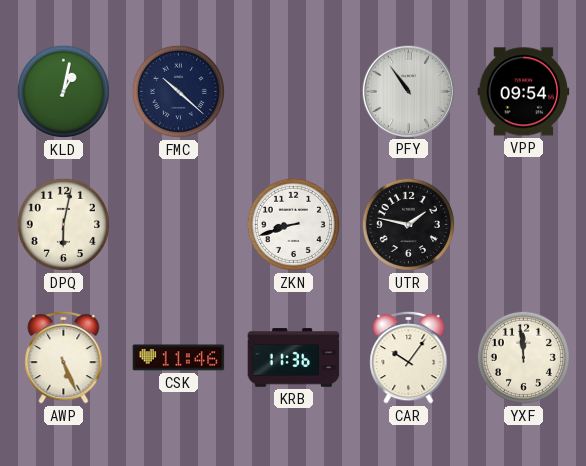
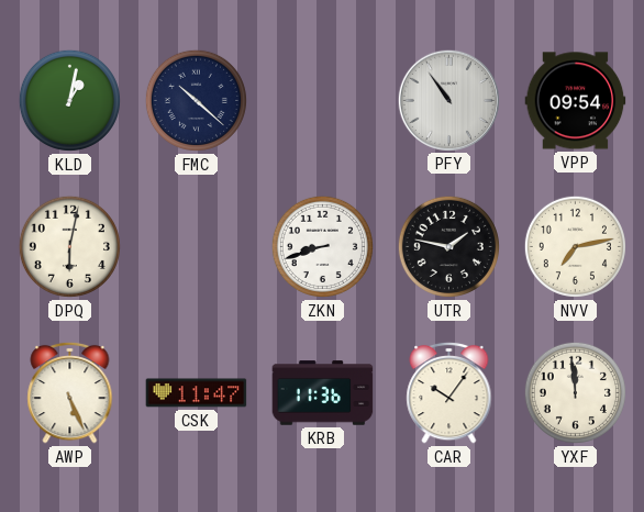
NVV: none -> 7:13 (575, 246)
CSK: 11:46 -> 11:47 (197, 393)
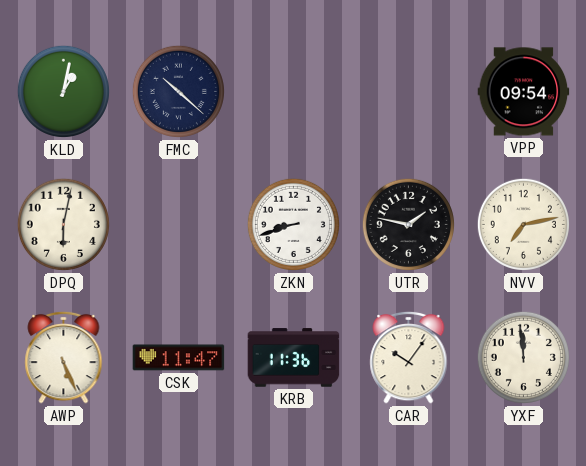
PFY: 10:54 -> none (448, 100)
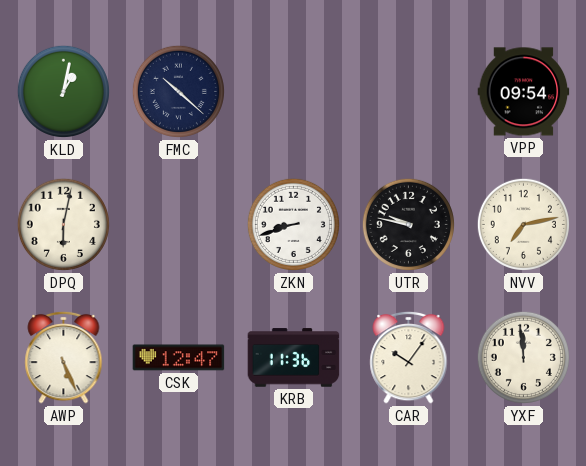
UTR: 1:47 -> 9:47 (408, 224)
CSK: 11:47 -> 12:47 (179, 358)
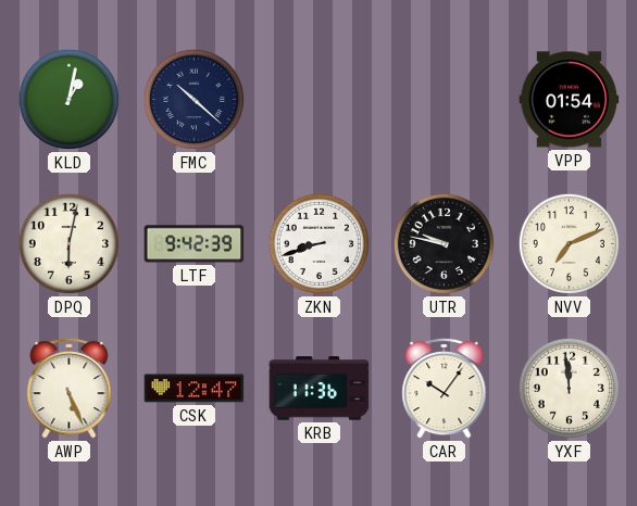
VPP: 09:54 -> 01:54 (570, 100)
LTF: none -> 9:42 (195, 244)
NVV: 7:13 -> 7:11 (569, 243)
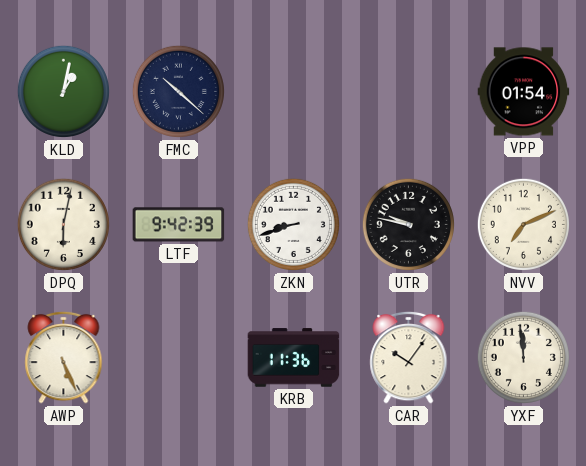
CSK: 12:47 -> none (195, 389)
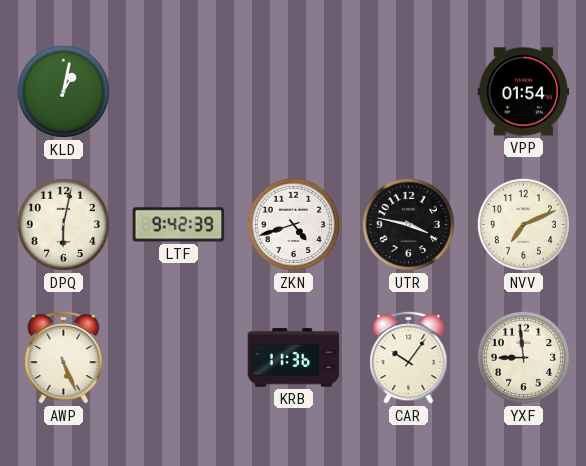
FMC: 10:22 -> none (178, 91)
ZKN: 8:42 -> 4:42 (293, 224)
UTR: 9:47 -> 3:47 (408, 224)
YXF: 11:59 -> 8:59 (523, 357)
